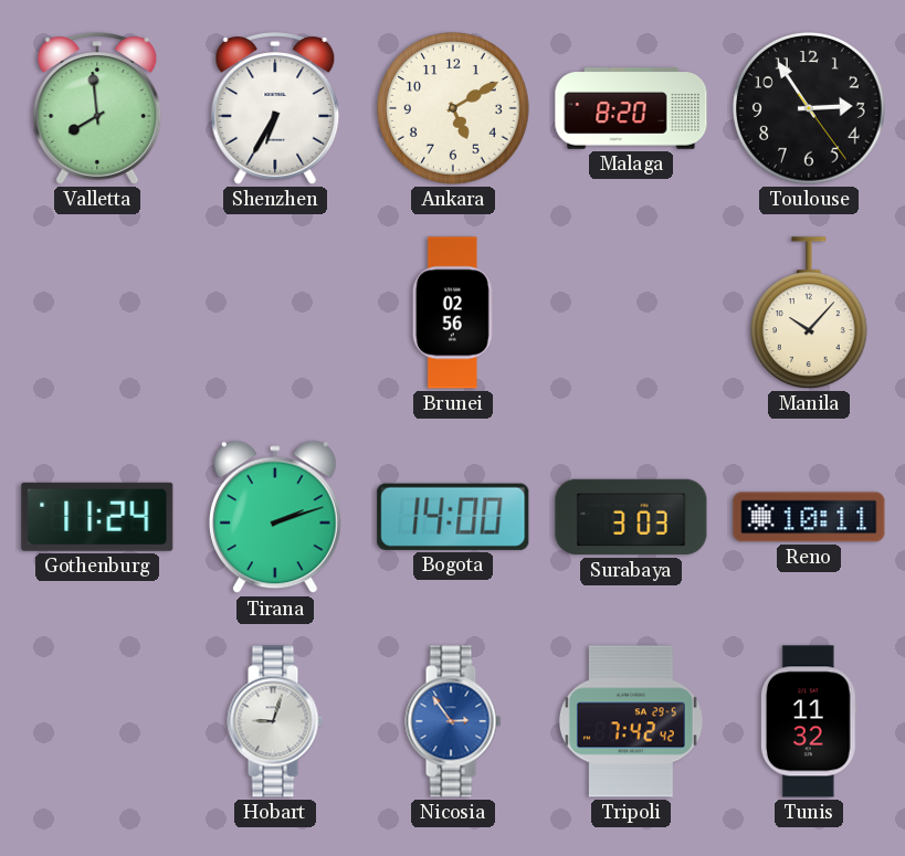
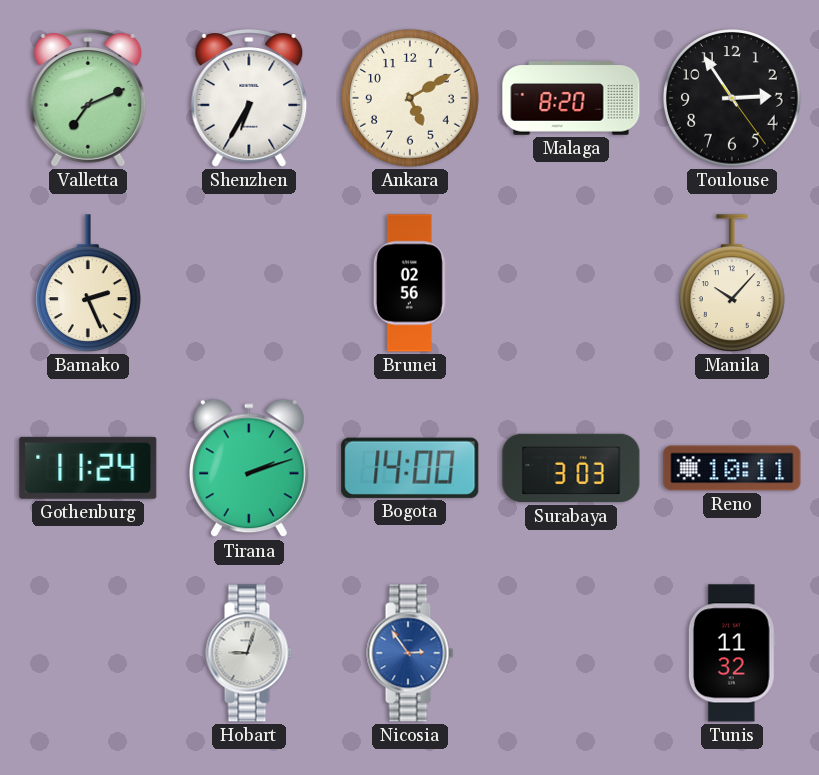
Valletta: 7:59 -> 7:11 (88, 98)
Bamako: none -> 2:26 (89, 283)
Tripoli: 7:42 -> none (631, 721)
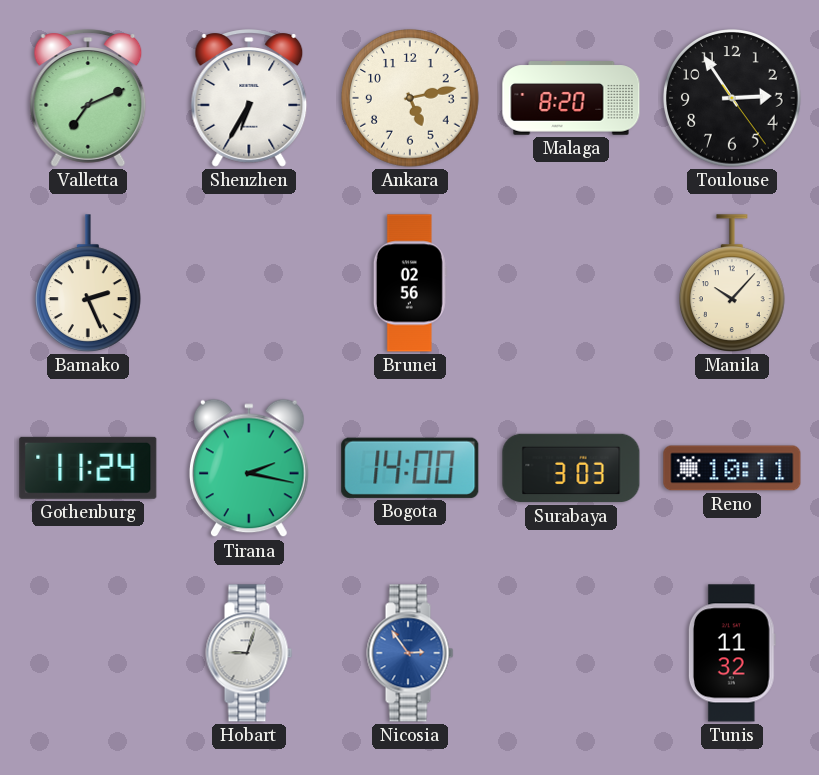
Ankara: 5:10 -> 5:13 (410, 98)
Tirana: 2:12 -> 2:17 (249, 468)
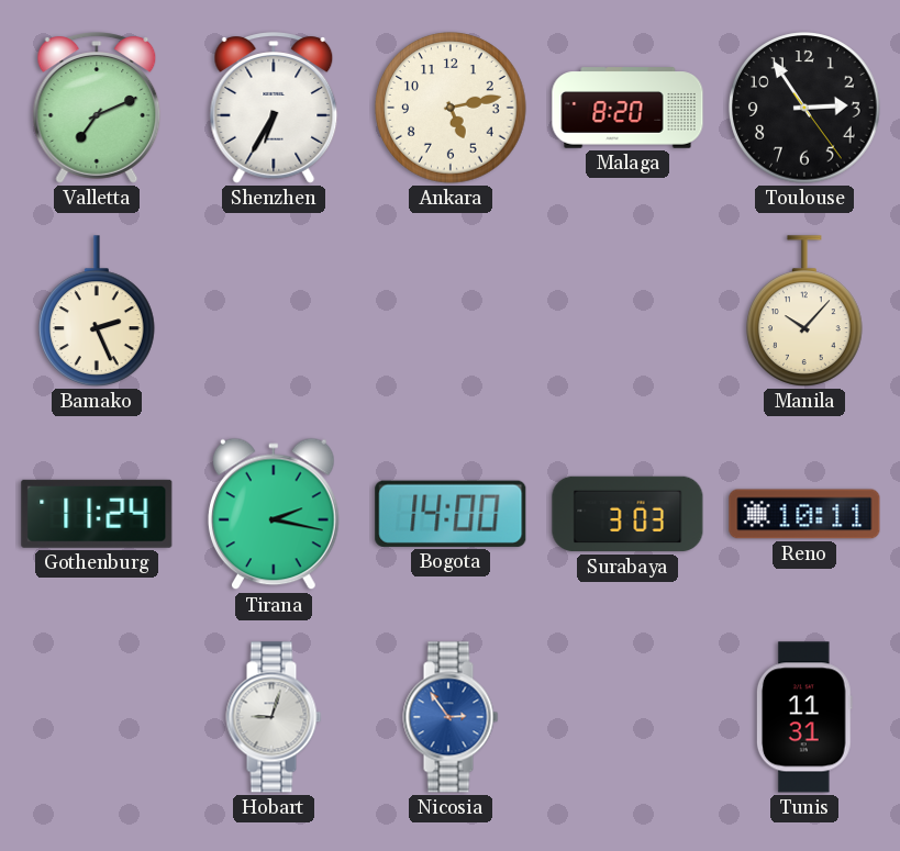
Brunei: 02:56 -> none (410, 283)
Tunis: 11:32 -> 11:31 (804, 717)
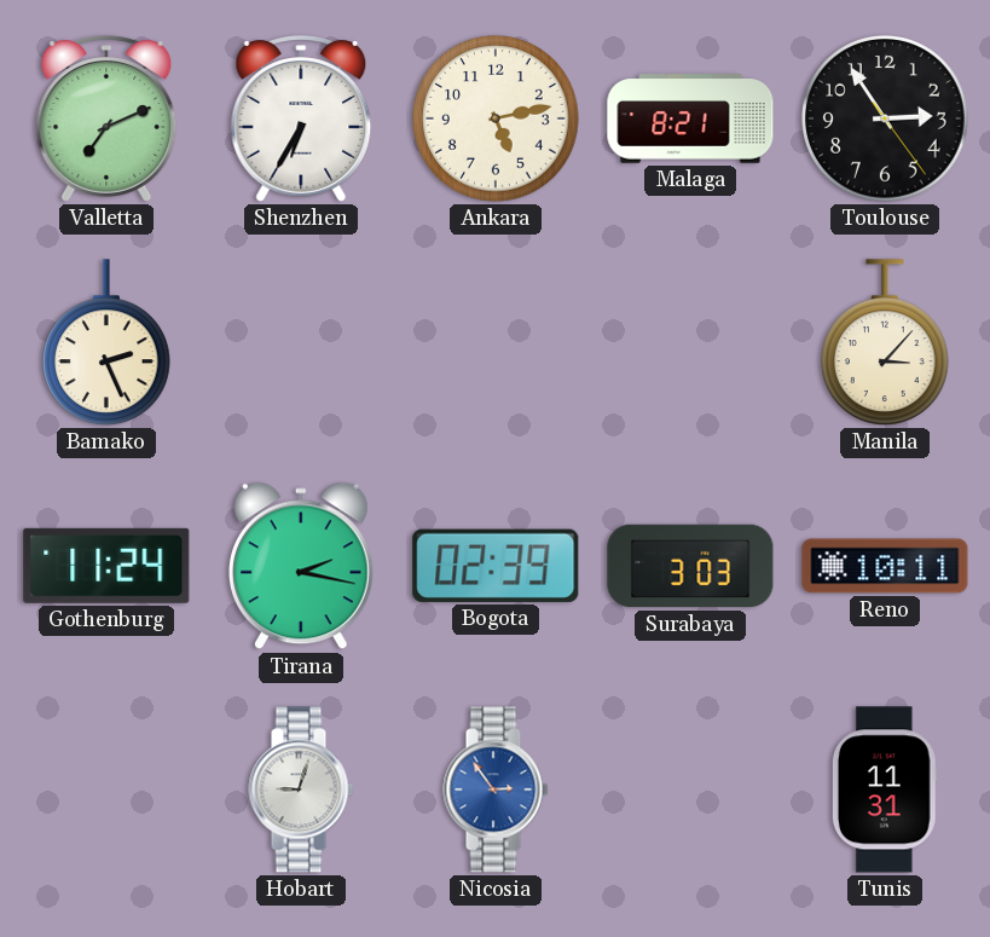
Malaga: 8:20 -> 8:21 (690, 118)
Manila: 10:07 -> 3:07 (886, 342)
Bogota: 14:00 -> 02:39 (496, 566)
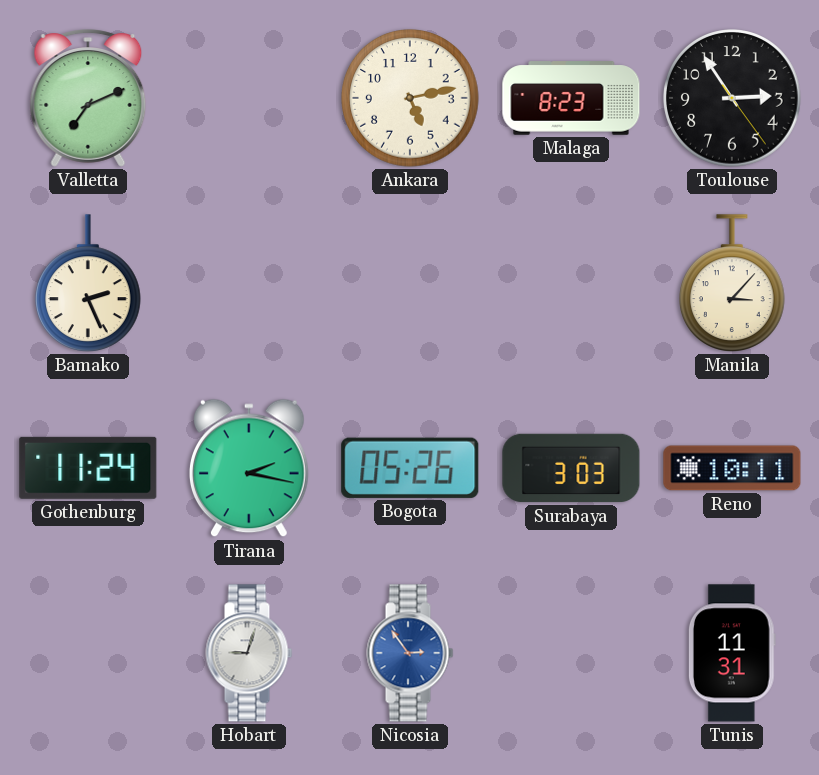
Shenzhen: 6:35 -> none (301, 118)
Malaga: 8:21 -> 8:23 (571, 98)
Bogota: 02:39 -> 05:26 (410, 468)
